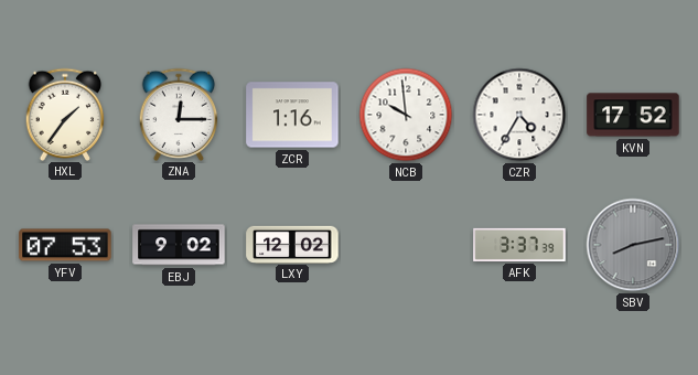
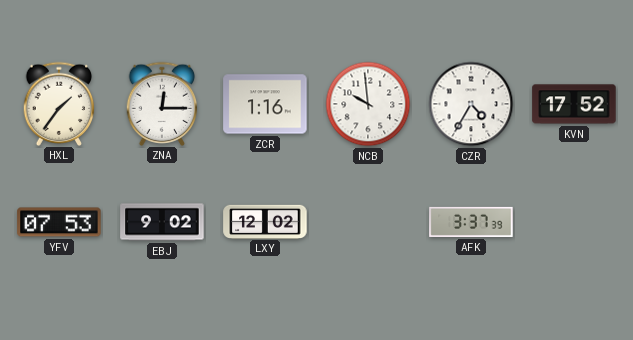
SBV: 8:13 -> none (633, 245)
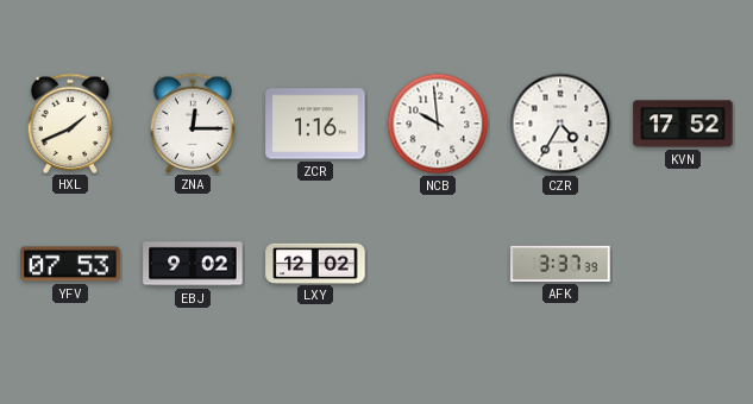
HXL: 1:36 -> 1:41 (70, 122)
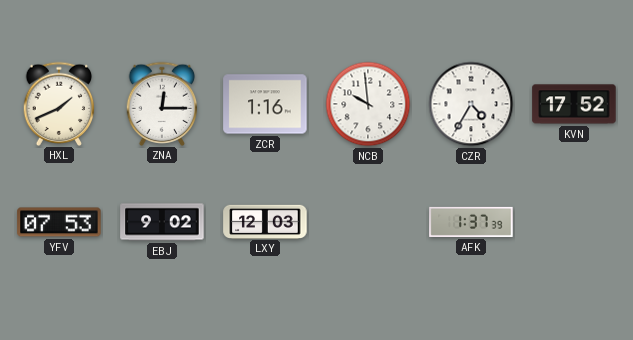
LXY: 12:02 -> 12:03 (265, 221)
AFK: 3:37 -> 1:37 (471, 222)
